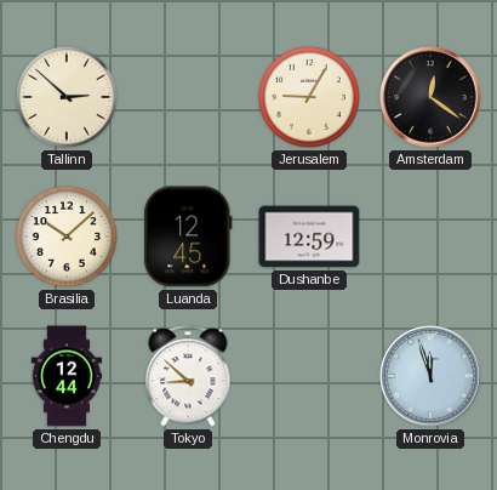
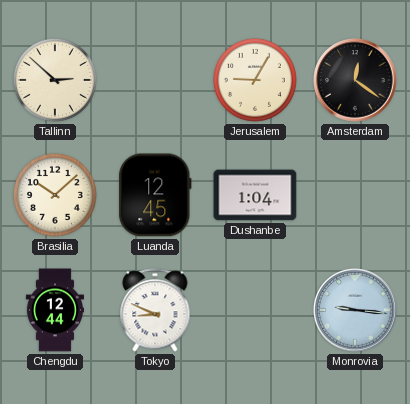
Dushanbe: 12:59 -> 1:04 (255, 195)
Tokyo: 8:52 -> 8:49 (155, 310)
Monrovia: 11:57 -> 9:16 (356, 311)
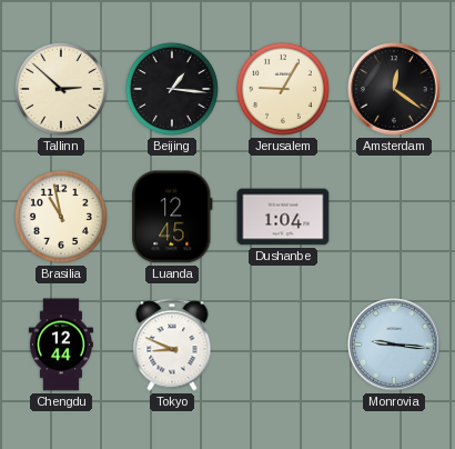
Beijing: none -> 1:16 (172, 89)
Brasilia: 10:08 -> 10:58 (61, 217)
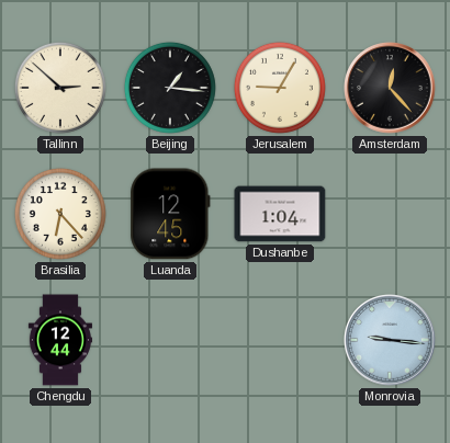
Amsterdam: 12:21 -> 12:23 (391, 89)
Brasilia: 10:58 -> 6:23 (60, 214)
Tokyo: 8:49 -> none (172, 345)
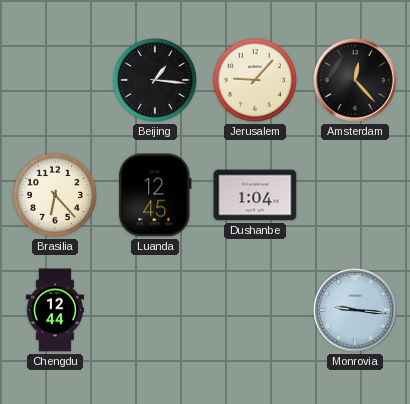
Tallinn: 2:52 -> none (60, 88)
Jerusalem: 9:05 -> 9:07 (255, 80)
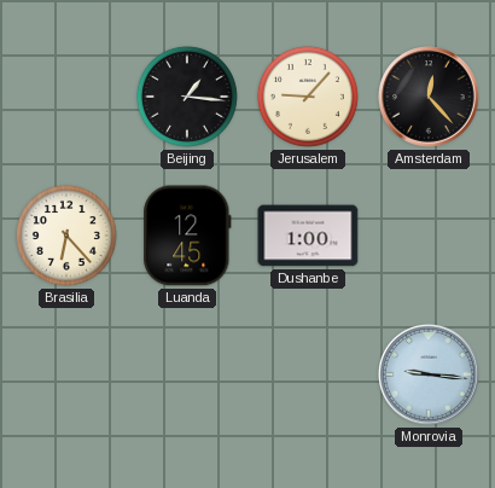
Dushanbe: 1:04 -> 1:00 (308, 236)
Chengdu: 12:44 -> none (55, 310)
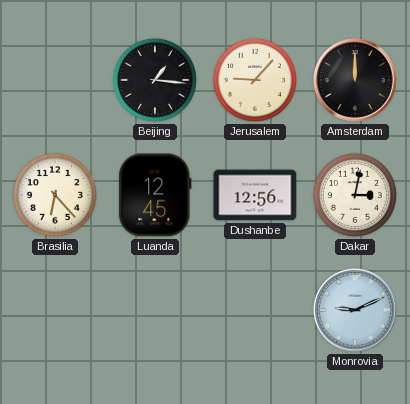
Amsterdam: 12:23 -> 12:00 (356, 81)
Dushanbe: 1:00 -> 12:56 (255, 195)
Dakar: none -> 3:02 (355, 195)
Monrovia: 9:16 -> 9:11 (356, 311)
